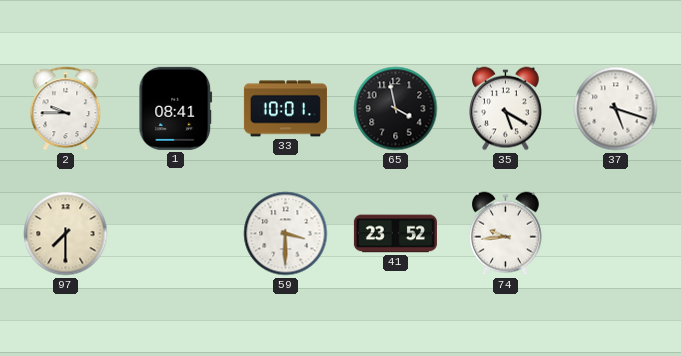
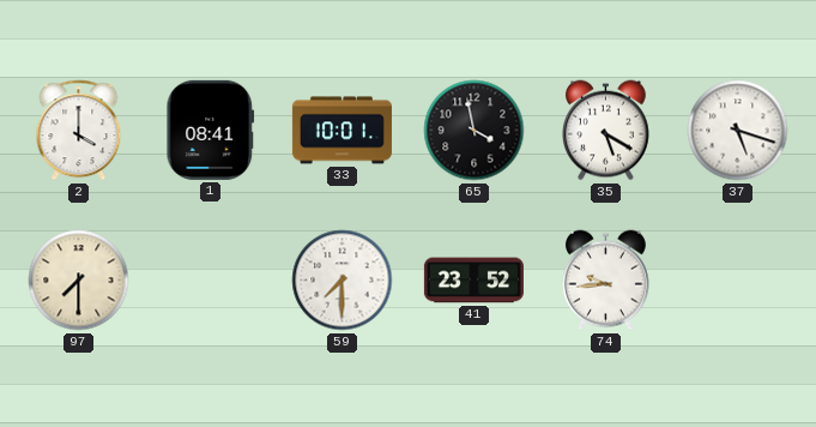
2: 9:45 -> 4:00 (79, 131)
59: 3:30 -> 7:30 (343, 281)
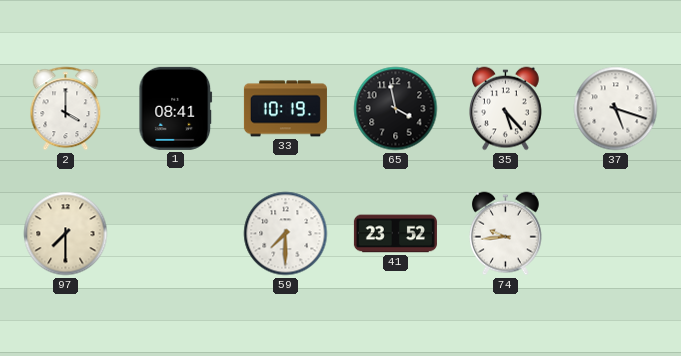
33: 10:01 -> 10:19 (285, 109)
35: 5:20 -> 5:23 (506, 109)
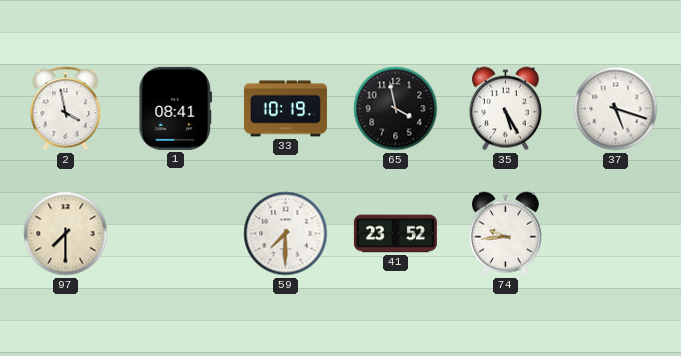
2: 4:00 -> 3:58 (66, 109)
35: 5:23 -> 5:25 (506, 109)
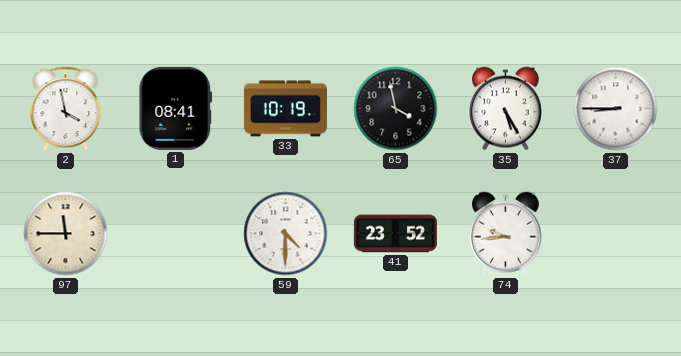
37: 5:18 -> 8:45 (616, 109)
97: 7:30 -> 11:45 (66, 234)
59: 7:30 -> 4:30 (286, 234)
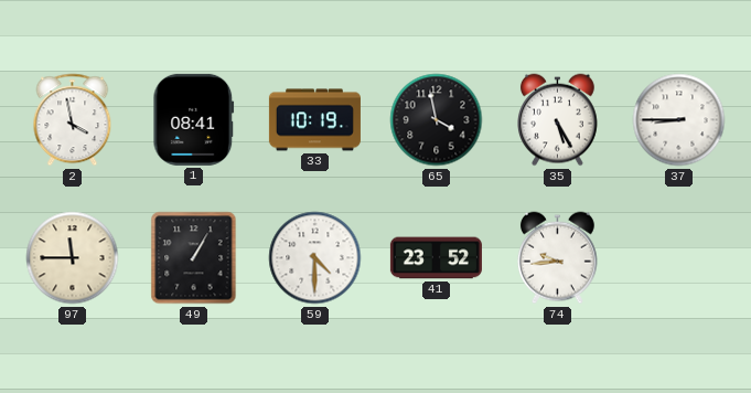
49: none -> 1:05 (194, 258)
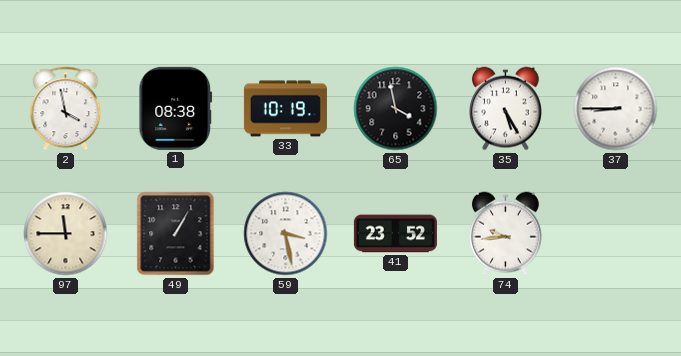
1: 08:41 -> 08:38 (176, 108)
59: 4:30 -> 3:28 (286, 234)
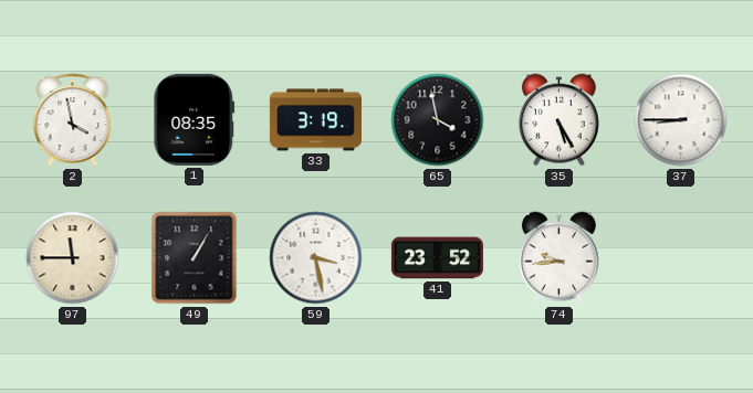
1: 08:38 -> 08:35 (195, 119)
33: 10:19 -> 3:19 (315, 120)
